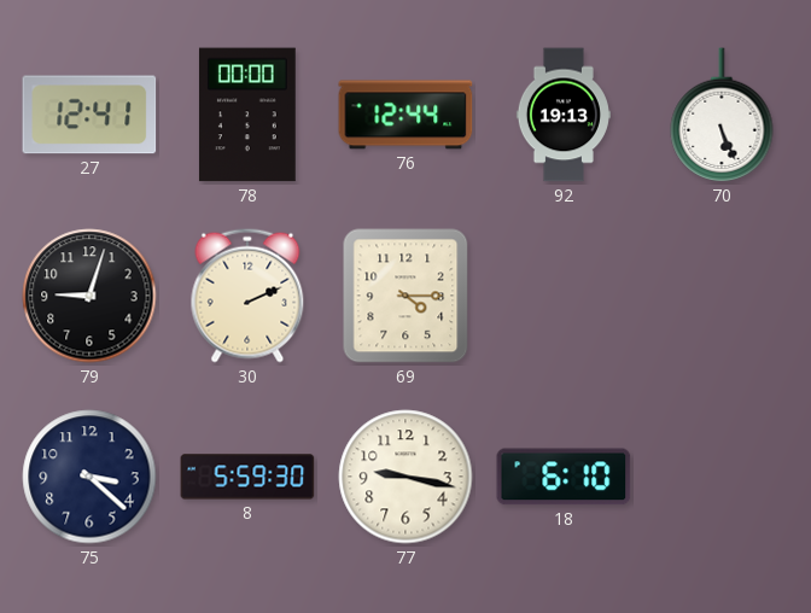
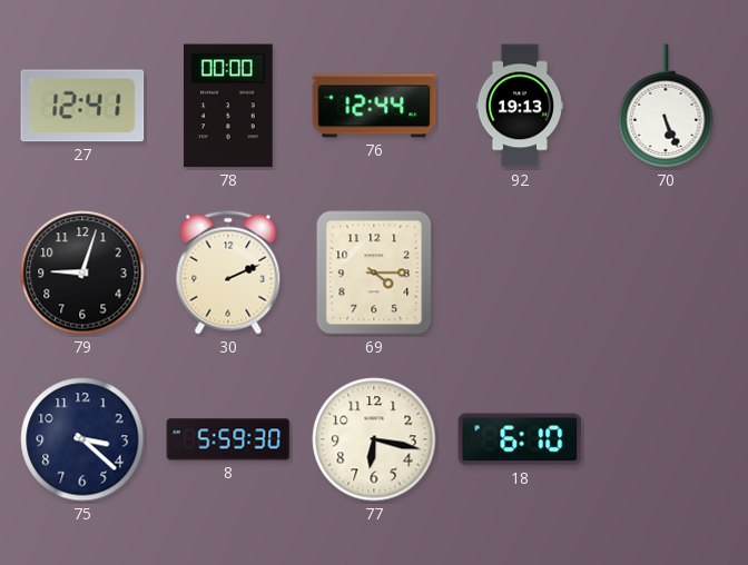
77: 9:17 -> 6:17 (374, 439)
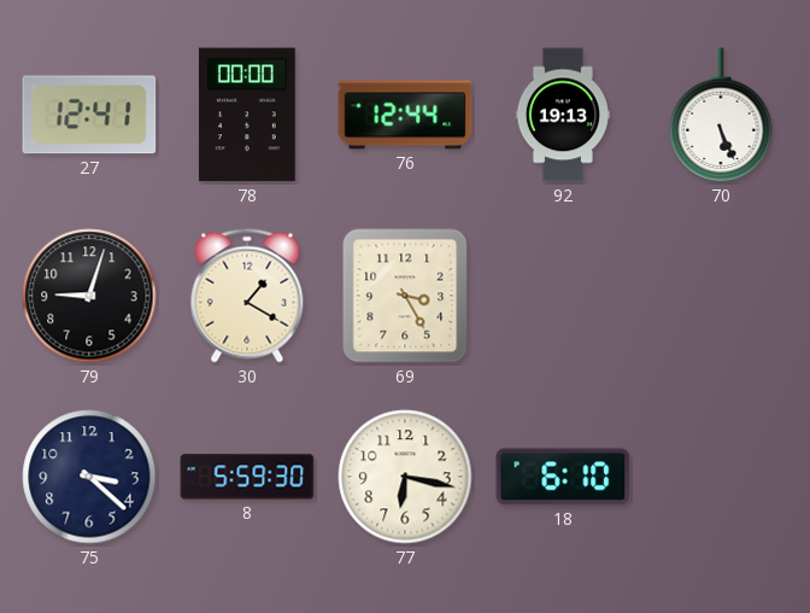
30: 2:11 -> 1:20 (247, 296)
69: 4:15 -> 3:25 (405, 296)
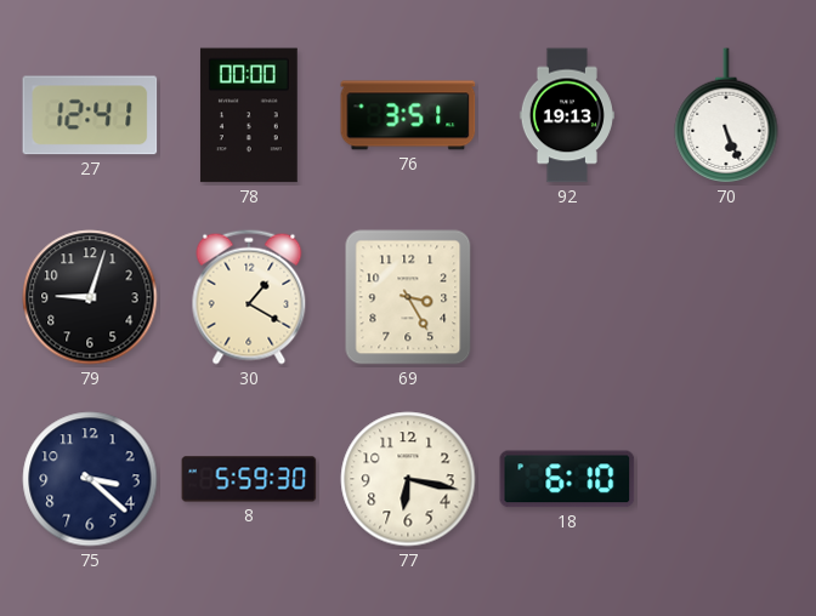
76: 12:44 -> 3:51 (408, 115)
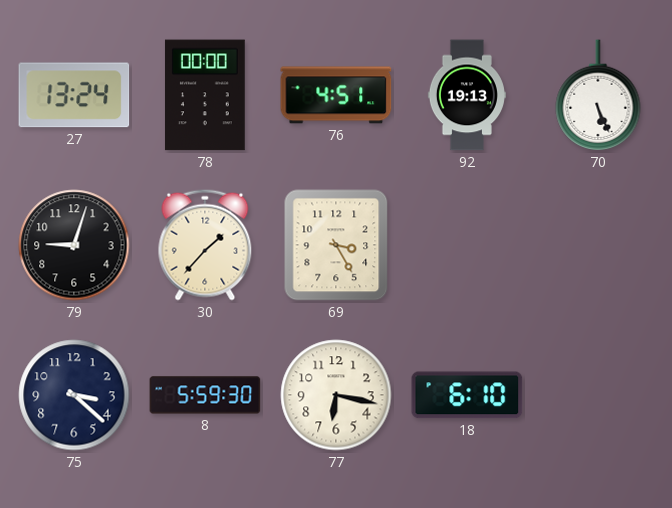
27: 12:41 -> 13:24 (74, 95)
76: 3:51 -> 4:51 (336, 95)
30: 1:20 -> 1:37 (205, 245)
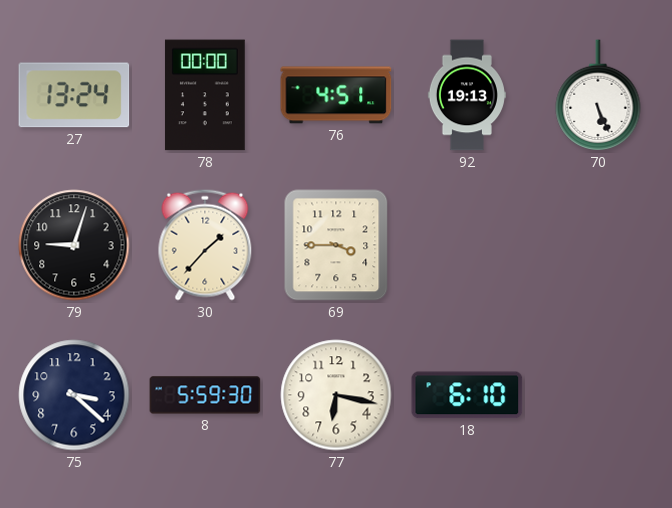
69: 3:25 -> 3:45 (336, 245)
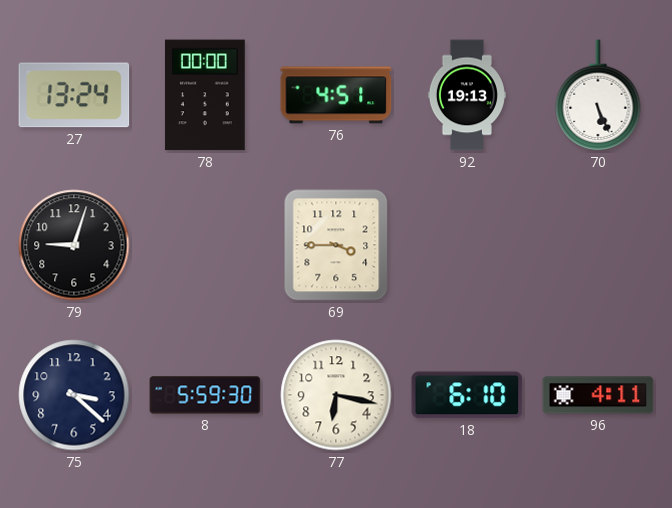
30: 1:37 -> none (205, 245)
96: none -> 4:11 (598, 395)
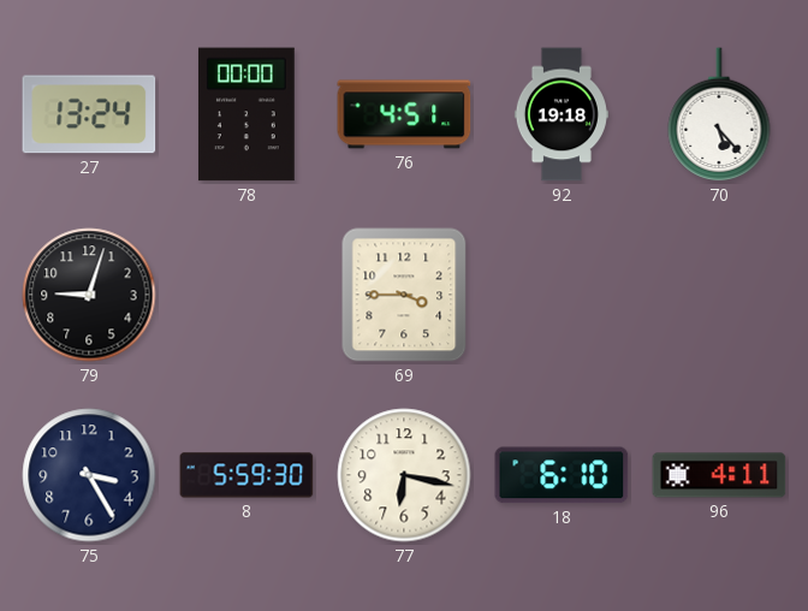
92: 19:13 -> 19:18 (562, 114)
70: 5:26 -> 5:23 (719, 115)
75: 3:22 -> 3:25 (89, 475)
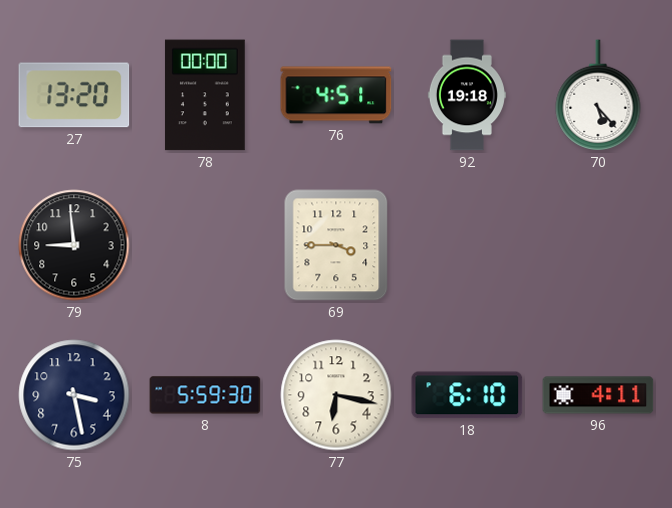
27: 13:24 -> 13:20 (74, 95)
79: 9:03 -> 8:59 (74, 245)
75: 3:25 -> 3:28 (74, 395)
